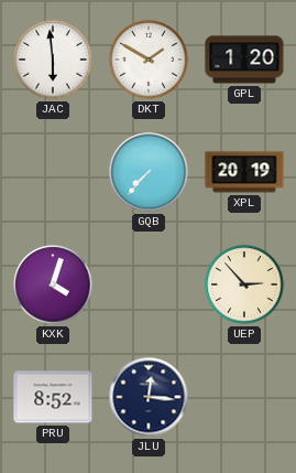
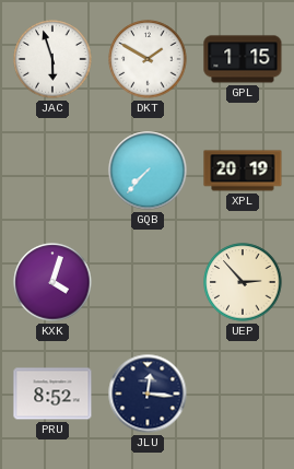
JAC: 5:59 -> 5:57 (52, 59)
GPL: 1:20 -> 1:15 (243, 59)
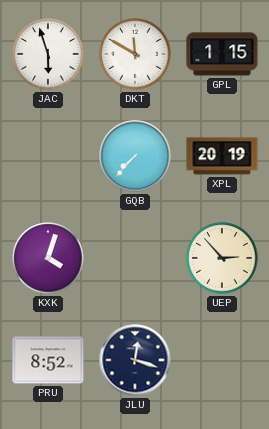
DKT: 1:50 -> 11:50 (135, 54)
JLU: 12:16 -> 12:18 (135, 360)
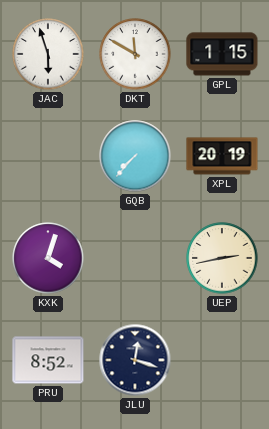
UEP: 2:53 -> 2:43 (222, 258)
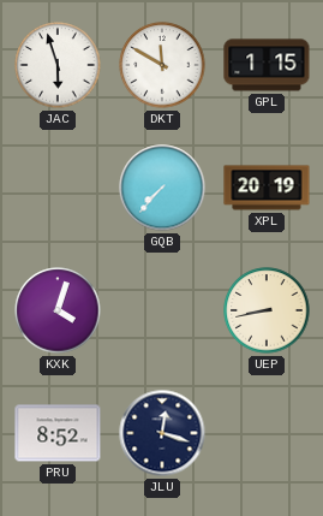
UEP: 2:43 -> 8:43 (267, 310)
